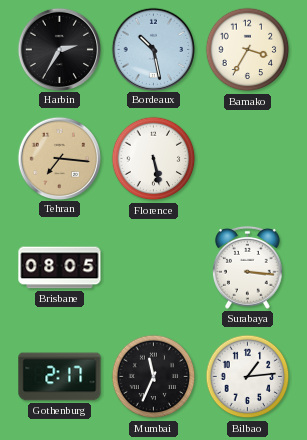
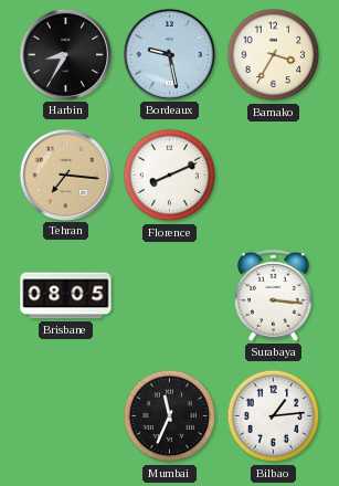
Harbin: 2:35 -> 8:35 (65, 54)
Bordeaux: 10:28 -> 9:28 (169, 54)
Florence: 5:28 -> 8:11 (170, 176)
Gothenburg: 2:17 -> none (60, 377)
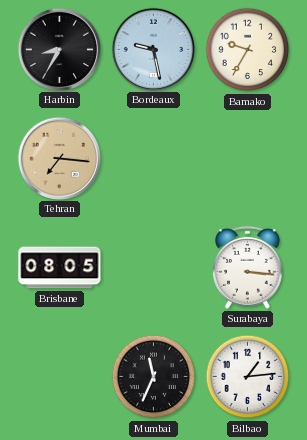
Bamako: 3:35 -> 9:35 (248, 50)
Florence: 8:11 -> none (170, 176)
